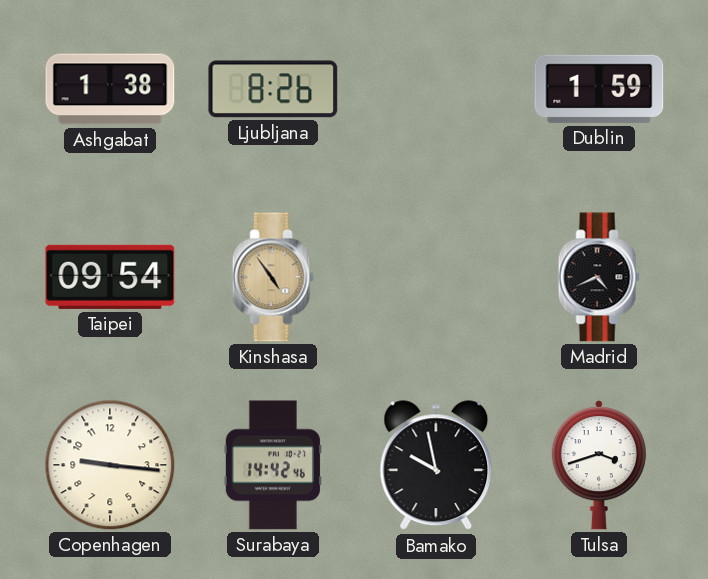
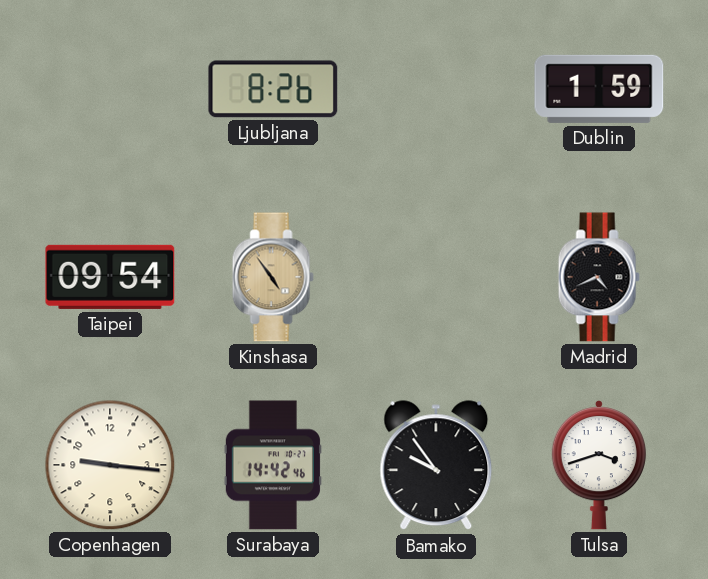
Ashgabat: 1:38 -> none (110, 89)
Bamako: 9:58 -> 9:54 (436, 466)
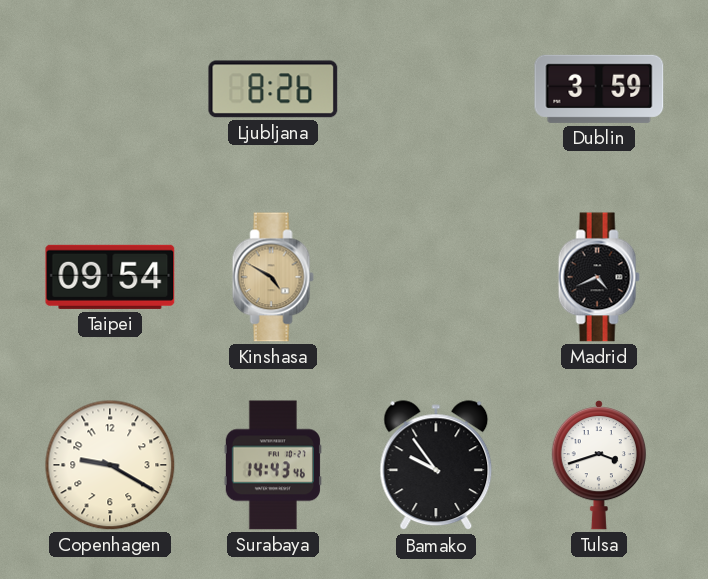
Dublin: 1:59 -> 3:59 (599, 89)
Kinshasa: 4:54 -> 4:50 (273, 277)
Copenhagen: 9:16 -> 9:20 (110, 465)
Surabaya: 14:42 -> 14:43 (273, 465)
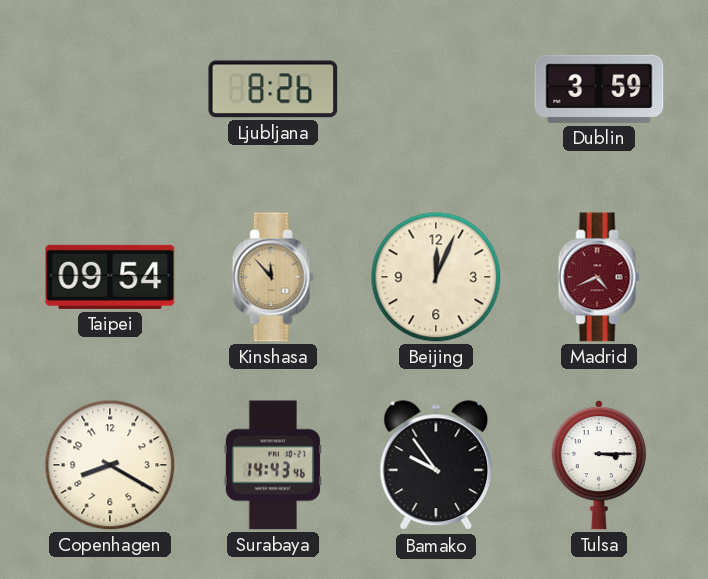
Kinshasa: 4:50 -> 11:53 (273, 277)
Beijing: none -> 12:04 (436, 277)
Madrid dial: black -> burgundy (599, 277)
Copenhagen: 9:20 -> 8:20 (110, 465)
Tulsa: 3:42 -> 3:15 (599, 465)
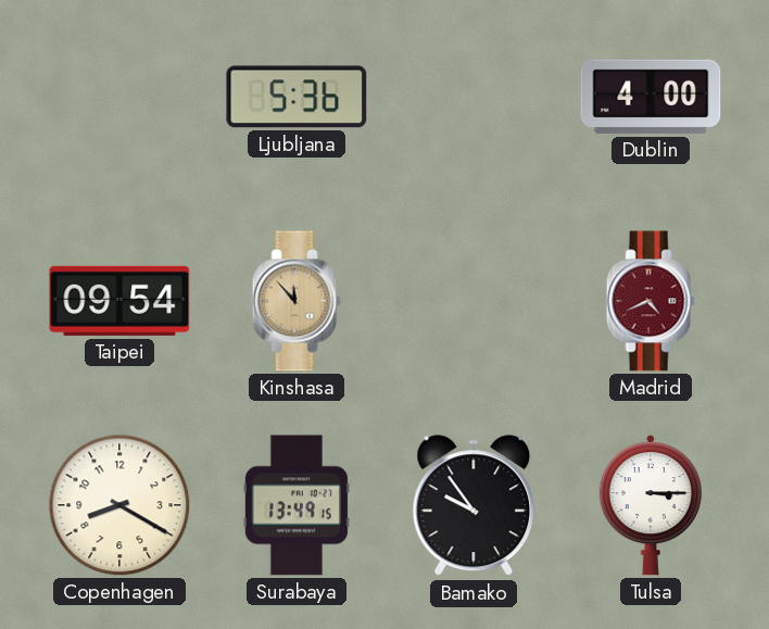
Ljubljana: 8:26 -> 5:36 (297, 97)
Dublin: 3:59 -> 4:00 (651, 97)
Beijing: 12:04 -> none (436, 277)
Surabaya: 14:43 -> 13:49 (297, 505)
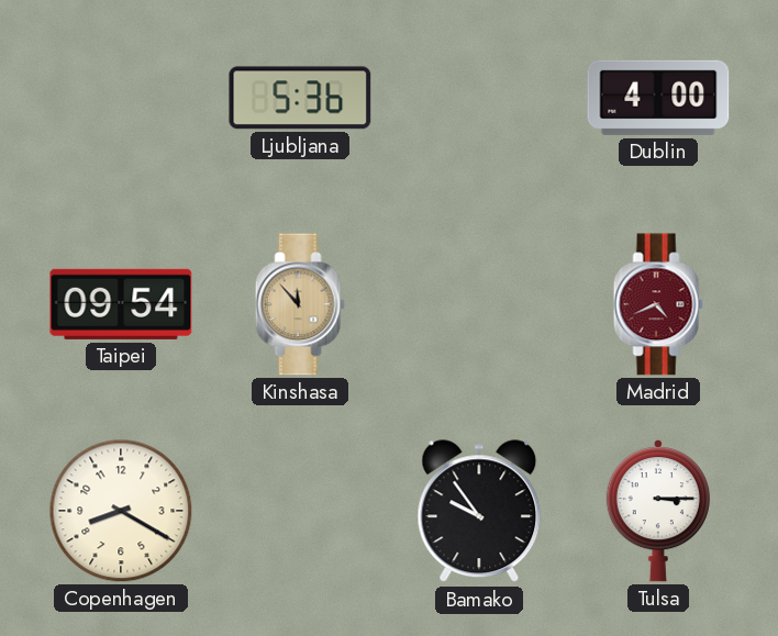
Surabaya: 13:49 -> none (297, 505)
